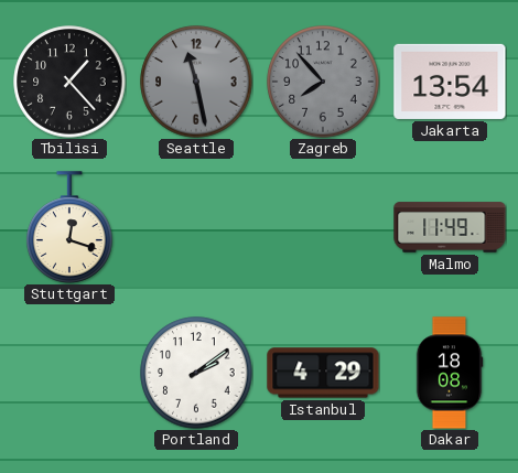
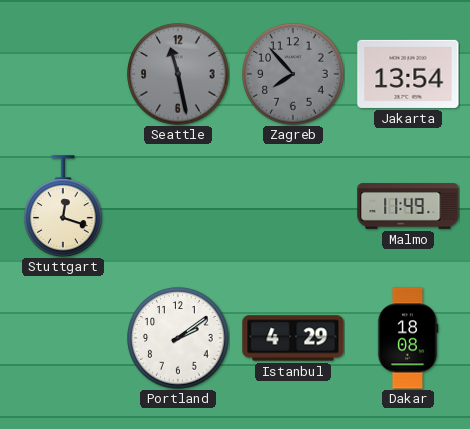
Tbilisi: 1:23 -> none (69, 82)
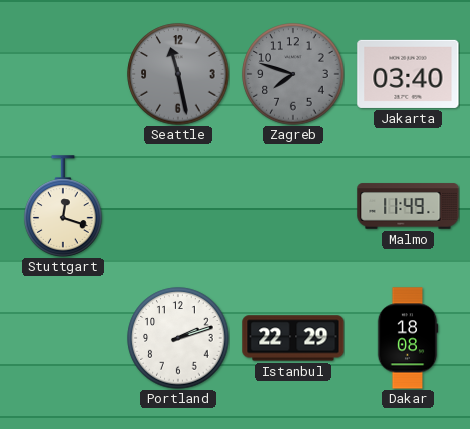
Zagreb: 7:53 -> 7:48 (293, 74)
Jakarta: 13:54 -> 03:40 (408, 74)
Portland: 2:09 -> 2:12 (178, 338)
Istanbul: 4:29 -> 22:29 (293, 338)
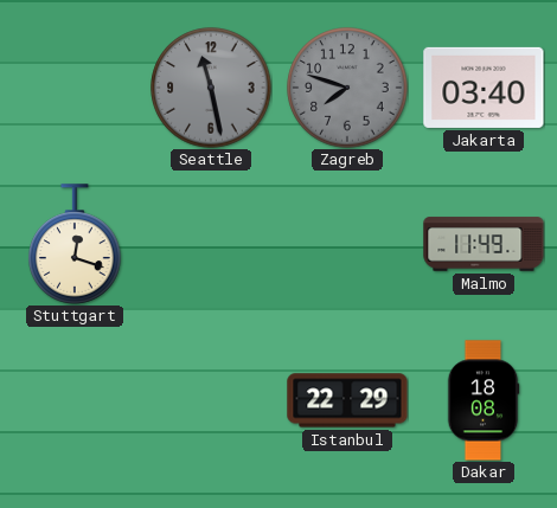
Portland: 2:12 -> none (178, 338)
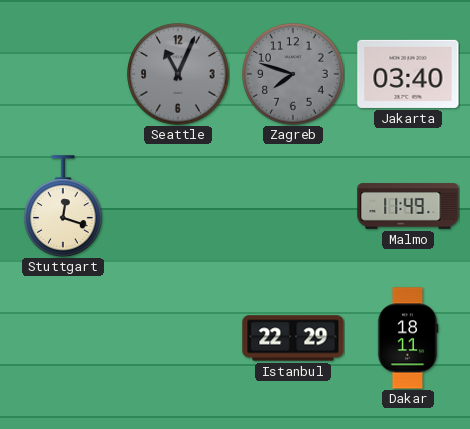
Seattle: 11:28 -> 11:04 (178, 74)
Dakar: 18:08 -> 18:11 (408, 338)
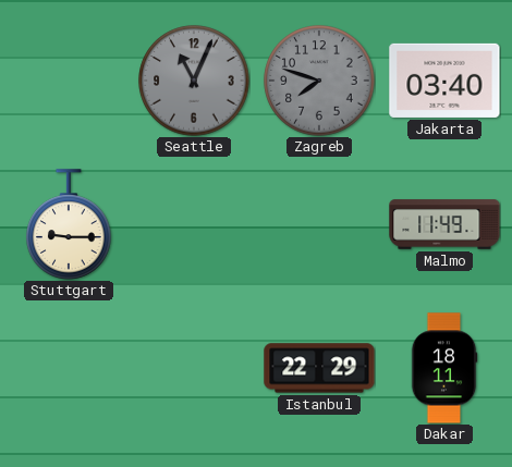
Stuttgart: 12:18 -> 9:15 (69, 224)
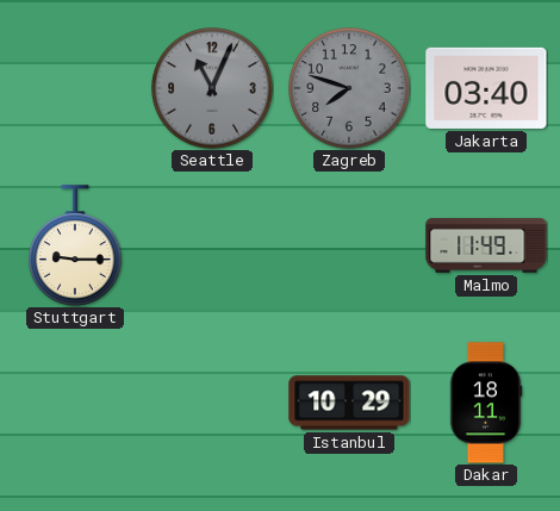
Istanbul: 22:29 -> 10:29 (349, 403)
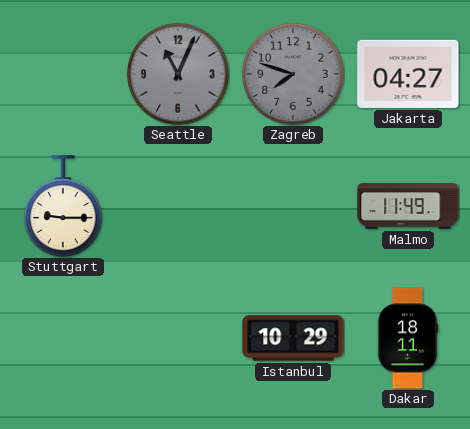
Jakarta: 03:40 -> 04:27 (408, 74)
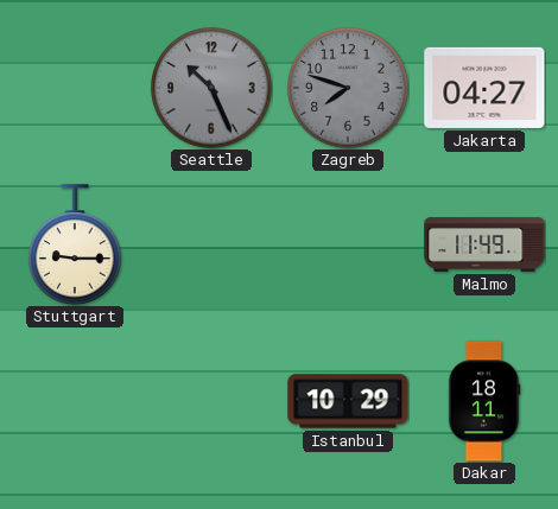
Seattle: 11:04 -> 10:26 (211, 88)
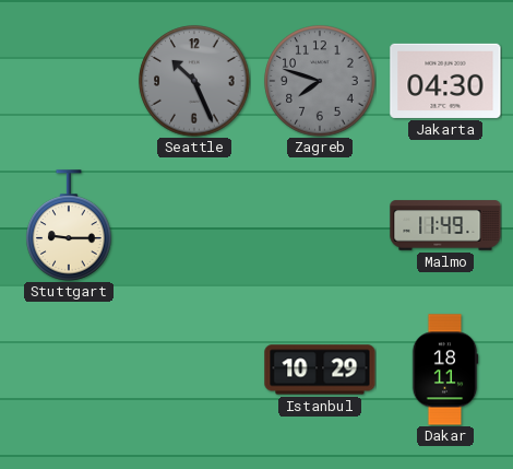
Jakarta: 04:27 -> 04:30 (445, 81)
